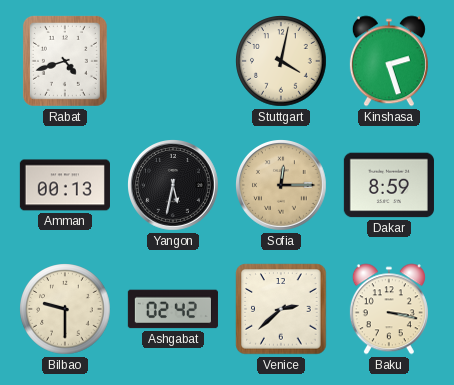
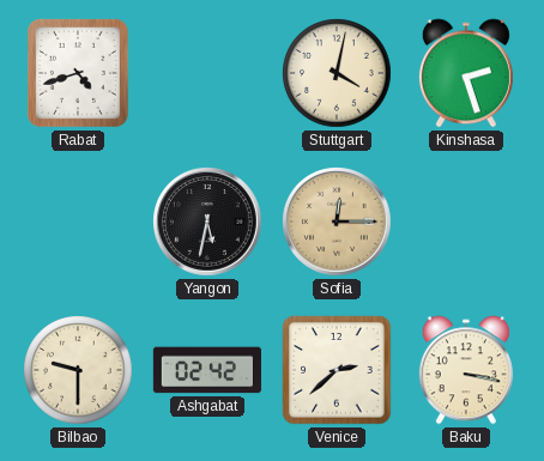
Amman: 00:13 -> none (65, 185)
Dakar: 8:59 -> none (389, 185)
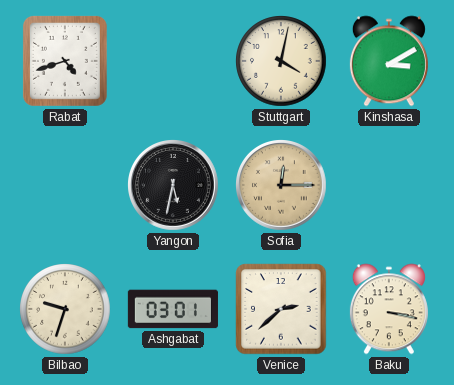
Kinshasa: 2:27 -> 3:10 (389, 61)
Bilbao: 9:30 -> 9:33 (65, 309)
Ashgabat: 02:42 -> 03:01 (173, 309)
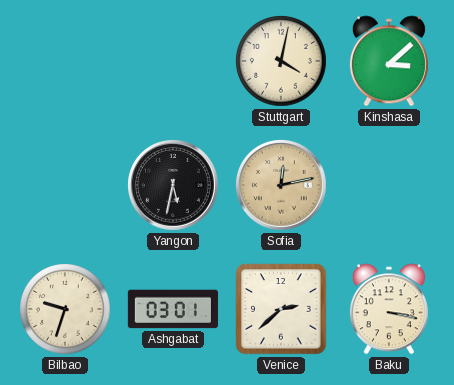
Rabat: 4:42 -> none (65, 61)
Kinshasa: 3:10 -> 3:08 (389, 61)
Sofia: 12:15 -> 12:13 (282, 186)
